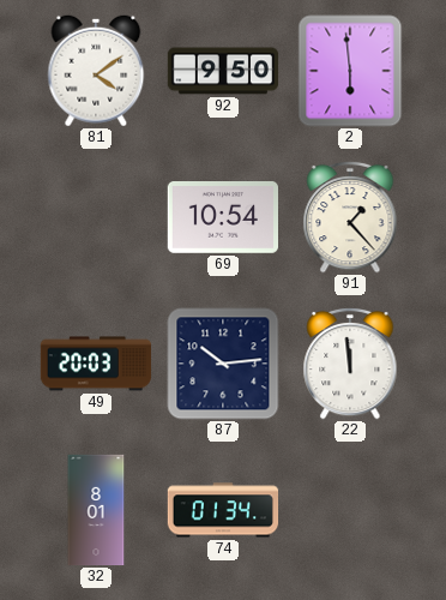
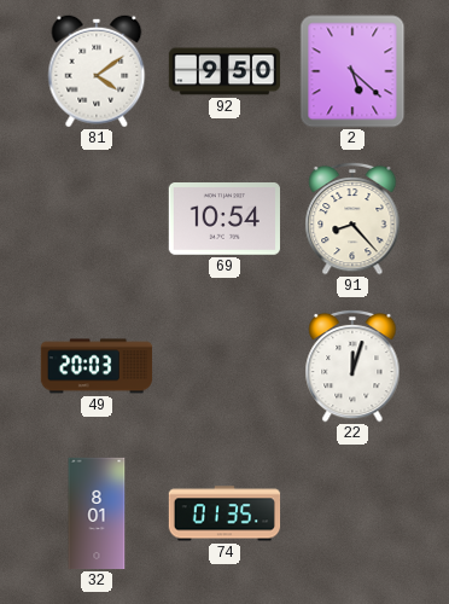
2: 5:59 -> 5:22 (352, 71)
91: 1:23 -> 8:23 (352, 219)
87: 10:14 -> none (223, 364)
22: 11:59 -> 12:03 (352, 366)
74: 01:34 -> 01:35 (224, 513)
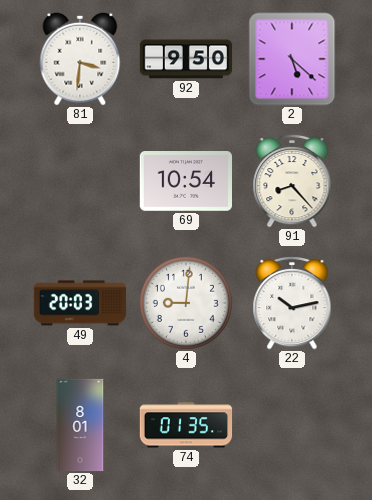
81: 4:09 -> 3:31 (80, 59)
4: none -> 9:01 (186, 303)
22: 12:03 -> 10:13 (292, 303)
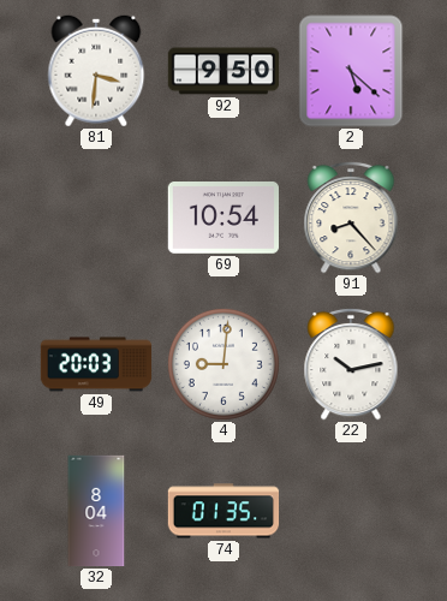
32: 8:01 -> 8:04 (96, 511)
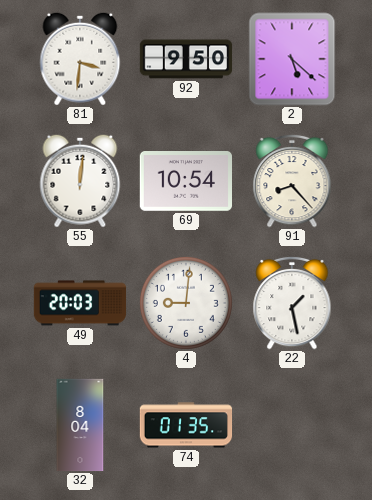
55: none -> 12:01 (80, 181)
22: 10:13 -> 1:28 (292, 303)
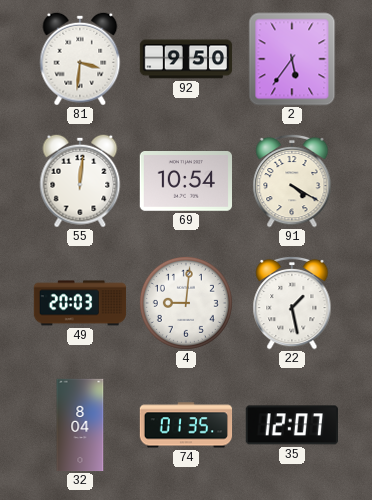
2: 5:22 -> 5:36 (292, 59)
91: 8:23 -> 4:20 (292, 181)
35: none -> 12:07 (292, 425)
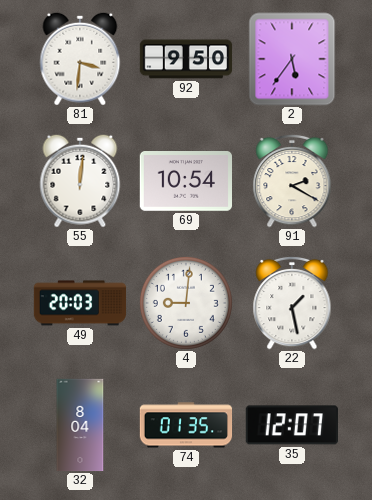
91: 4:20 -> 2:20 (292, 181)
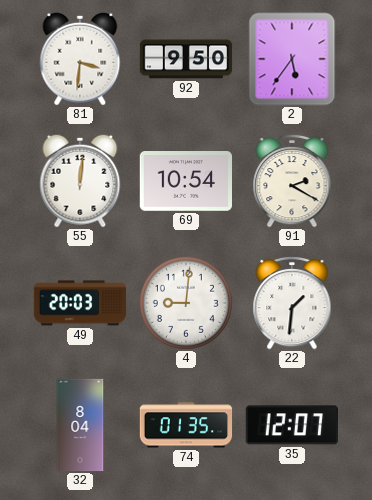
22: 1:28 -> 1:31 (292, 303)
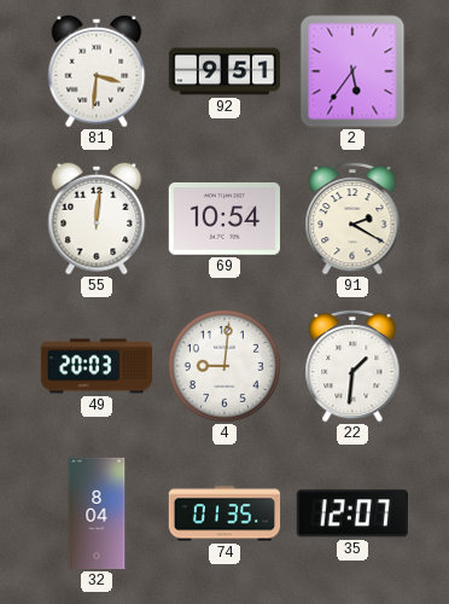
92: 9:50 -> 9:51 (224, 71)
